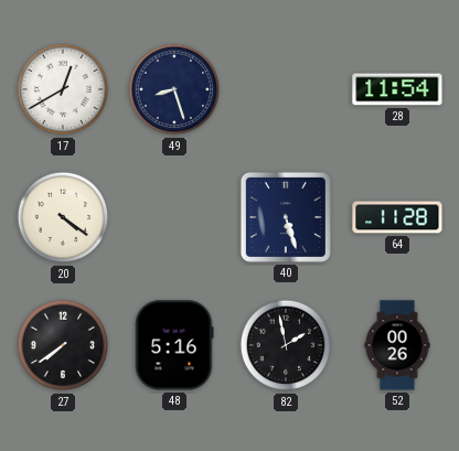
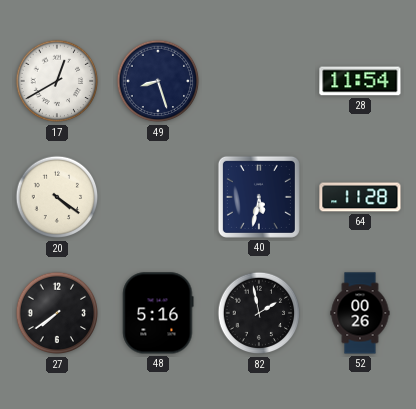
40: 5:27 -> 5:32 (259, 197)
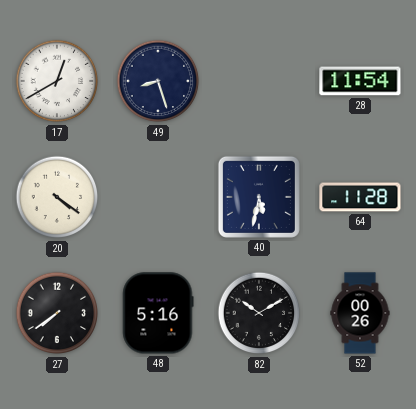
82: 1:58 -> 10:10 (259, 313)
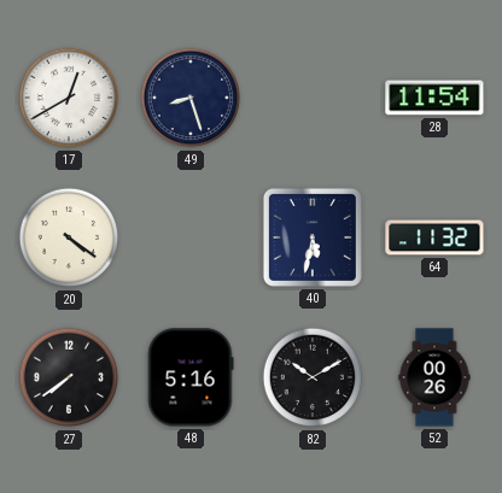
64: 11:28 -> 11:32 (434, 237)
